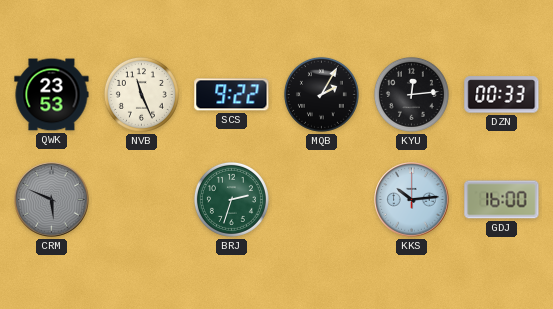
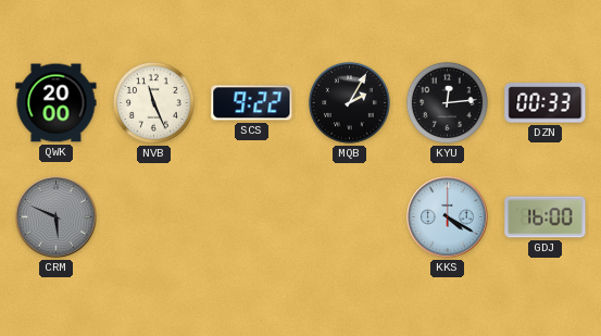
QWK: 23:53 -> 20:00 (57, 103)
BRJ: 2:33 -> none (231, 199)
KKS: 10:14 -> 4:20 (448, 217)
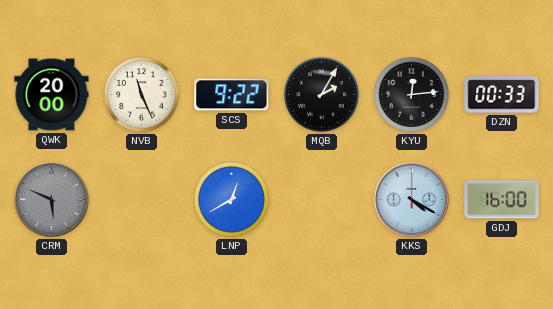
LNP: none -> 12:40 (231, 199)
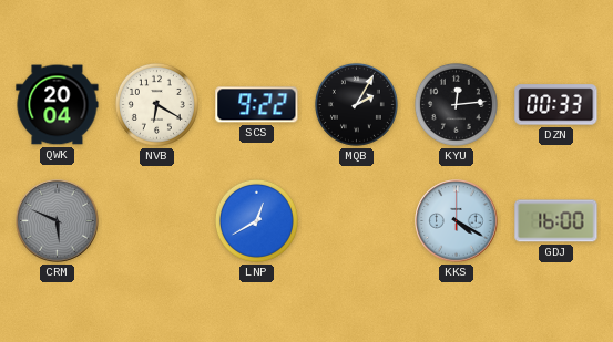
QWK: 20:00 -> 20:04 (58, 105)
NVB: 11:26 -> 6:20 (156, 104)
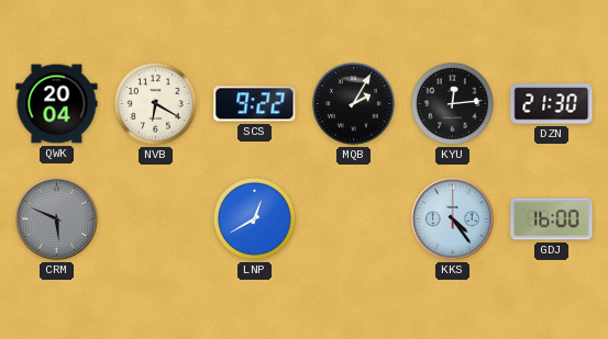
DZN: 00:33 -> 21:30 (552, 104)
KKS: 4:20 -> 4:24 (453, 219)
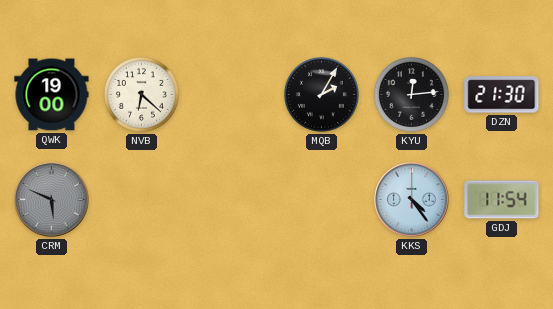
QWK: 20:04 -> 19:00 (52, 95)
NVB: 6:20 -> 6:22 (141, 94)
SCS: 9:22 -> none (255, 104)
LNP: 12:40 -> none (254, 218)
GDJ: 16:00 -> 11:54 (502, 200)
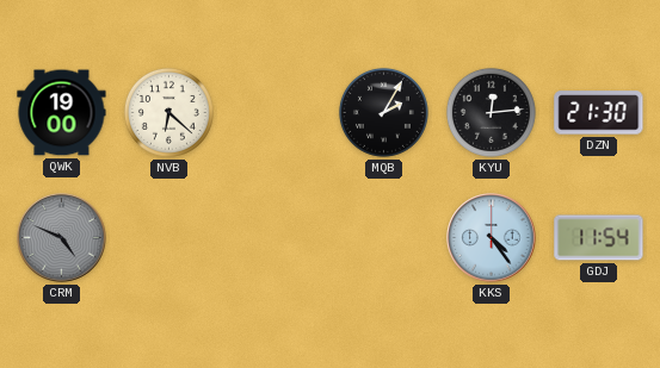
CRM: 5:49 -> 4:49 (62, 238)
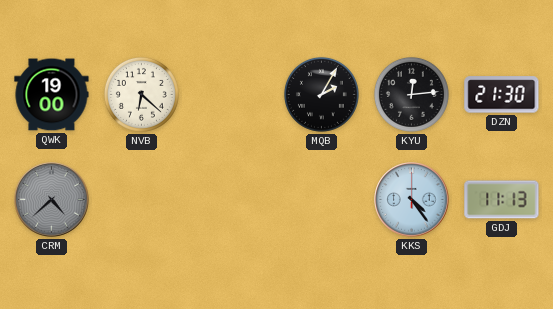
CRM: 4:49 -> 4:38 (52, 200)
GDJ: 11:54 -> 11:13 (502, 200)
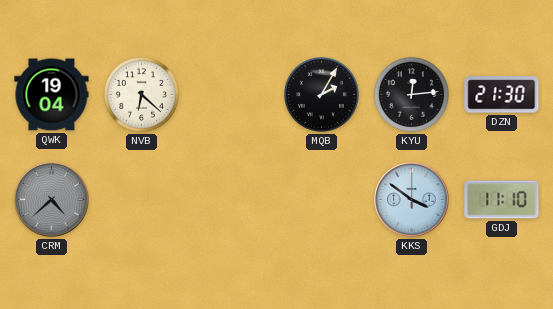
QWK: 19:00 -> 19:04 (52, 95)
KKS: 4:24 -> 3:51 (412, 200)
GDJ: 11:13 -> 11:10 (502, 200)
